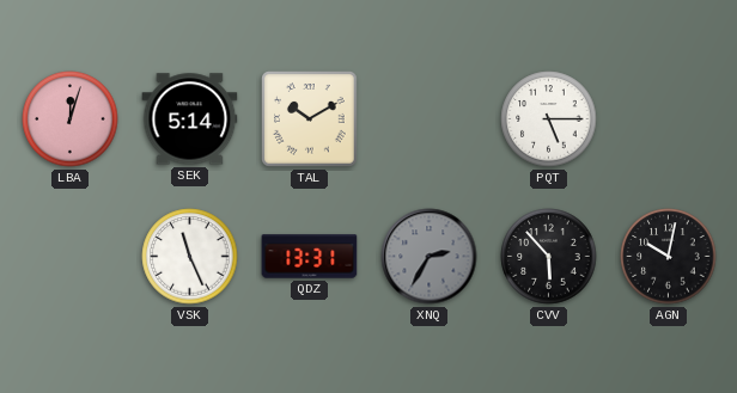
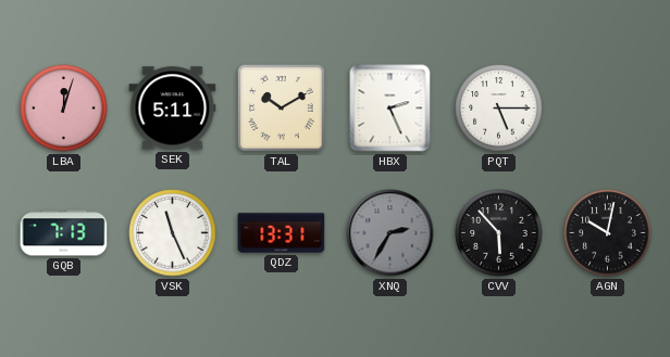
SEK: 5:14 -> 5:11 (173, 109)
HBX: none -> 2:26 (390, 109)
GQB: none -> 7:13 (64, 233)
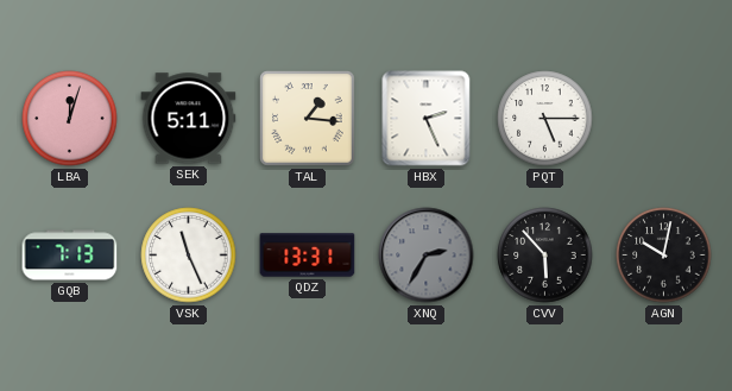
TAL: 10:10 -> 1:16 (308, 119)
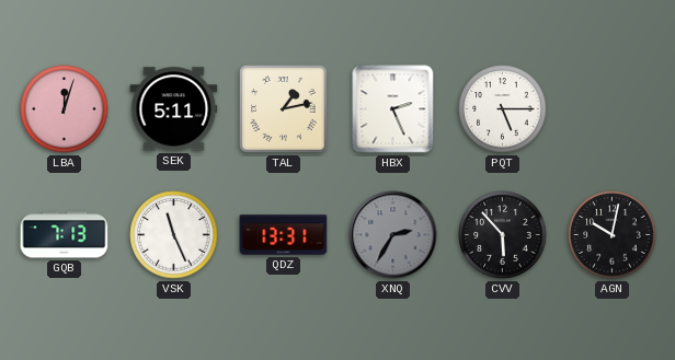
TAL: 1:16 -> 1:13 (284, 109)
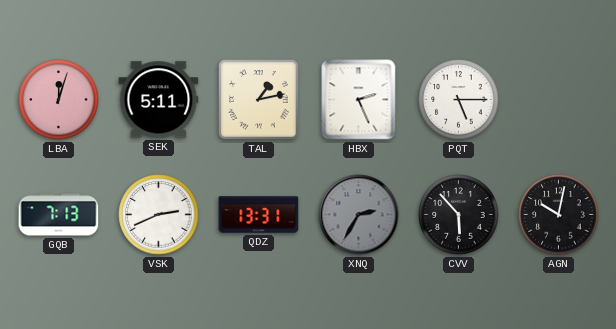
VSK: 11:26 -> 2:41 (159, 215)
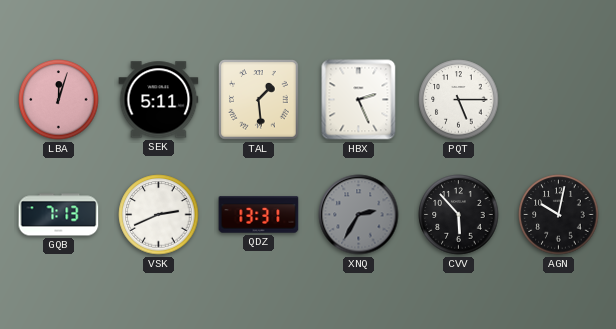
TAL: 1:13 -> 1:29 (259, 100)
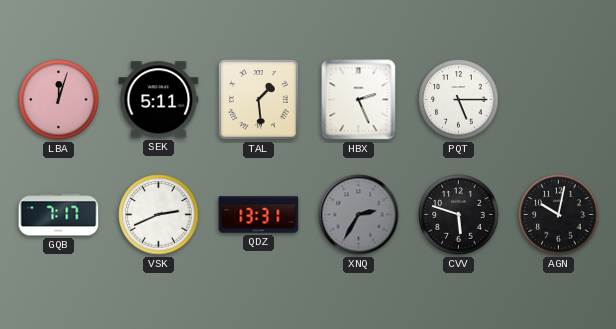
GQB: 7:13 -> 7:17 (59, 215)
CVV: 5:53 -> 5:48 (459, 215)
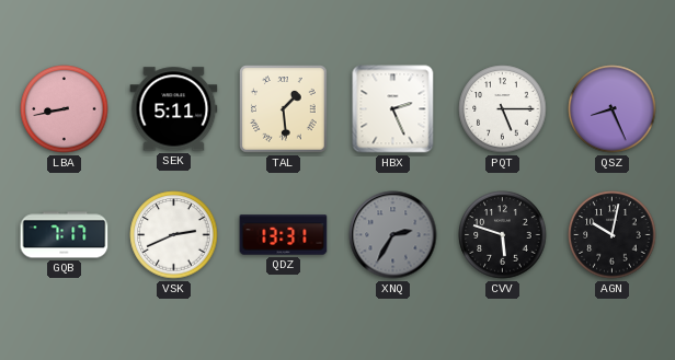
LBA: 12:03 -> 8:43 (65, 109)
QSZ: none -> 8:26 (613, 109)
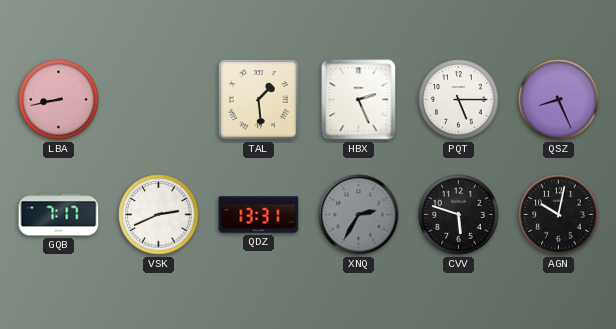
SEK: 5:11 -> none (174, 109)
